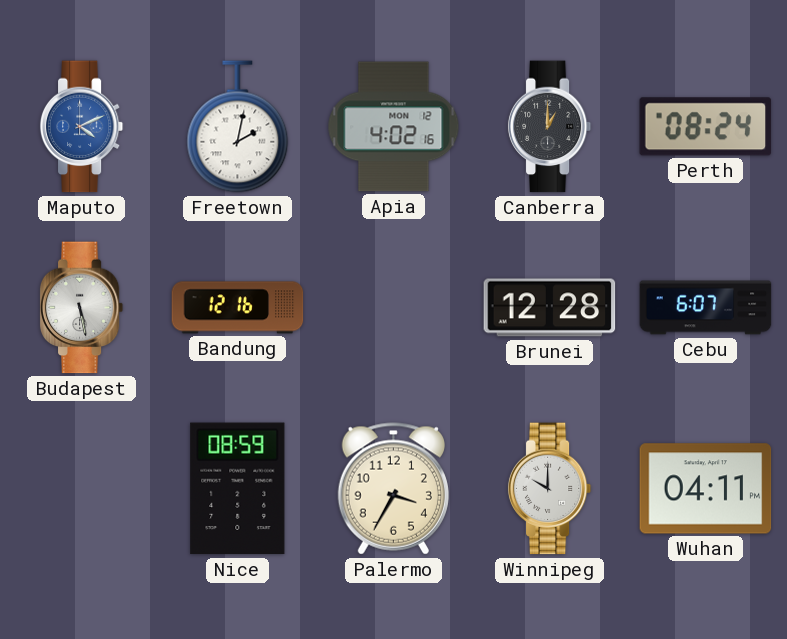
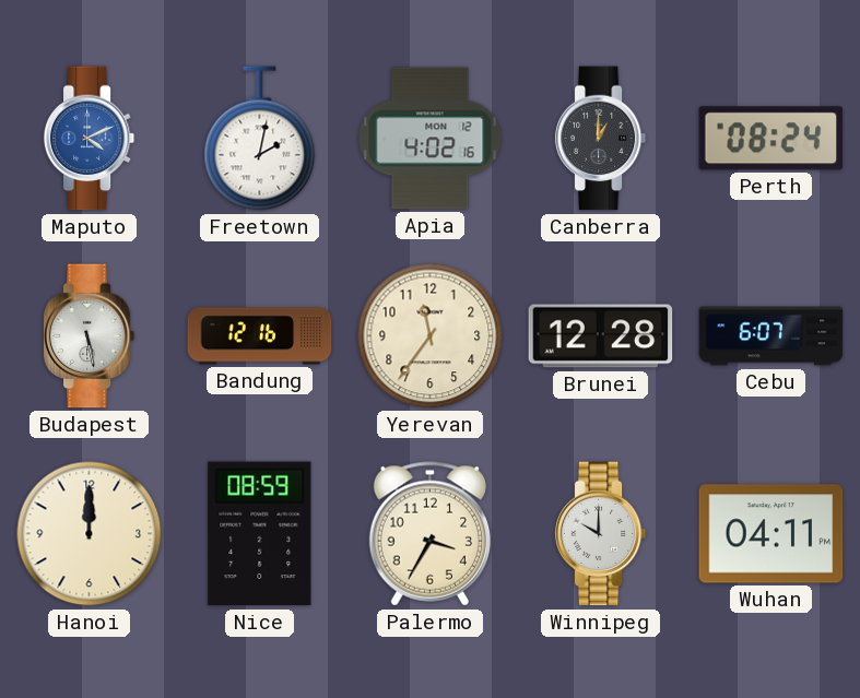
Yerevan: none -> 11:36 (431, 336)
Hanoi: none -> 12:00 (90, 534)
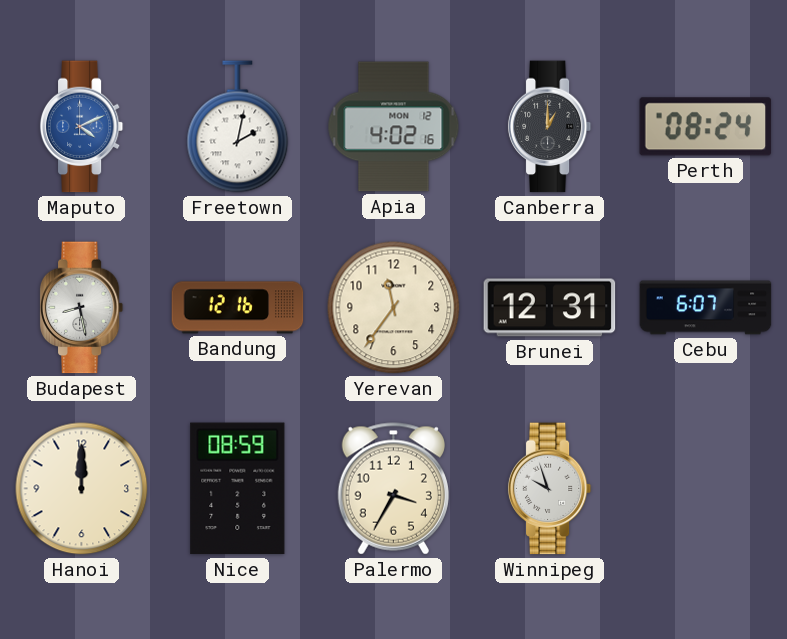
Budapest: 5:28 -> 8:28 (82, 308)
Brunei: 12:28 -> 12:31 (550, 308)
Winnipeg: 10:00 -> 9:57 (550, 489)
Wuhan: 04:11 -> none (771, 534)
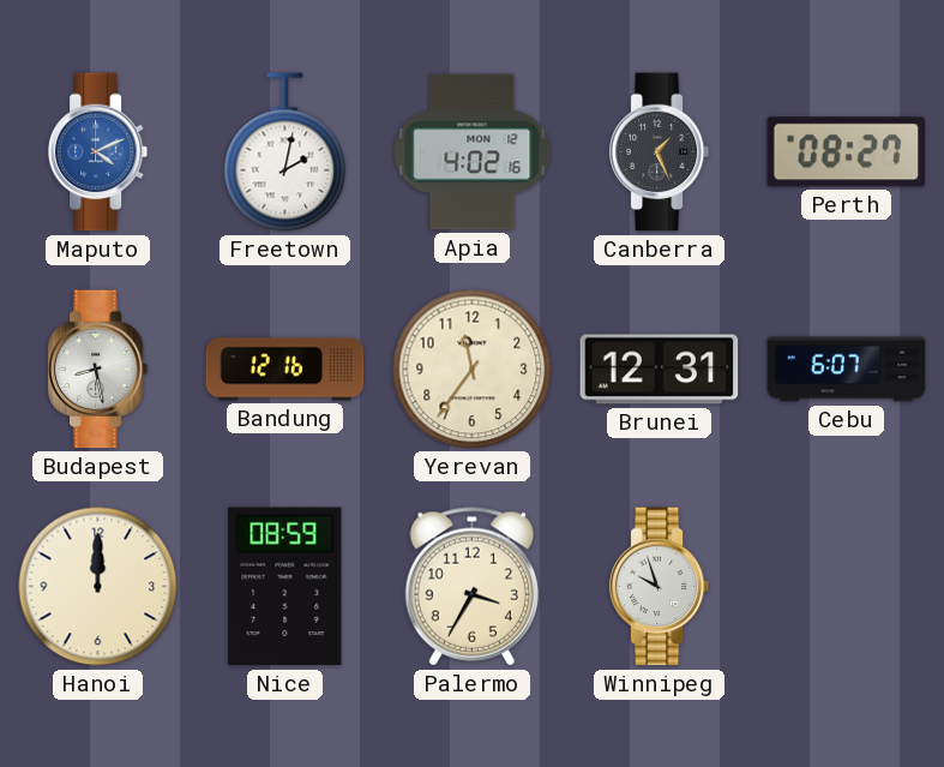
Canberra: 1:00 -> 1:26 (660, 152)
Perth: 08:24 -> 08:27 (847, 152)
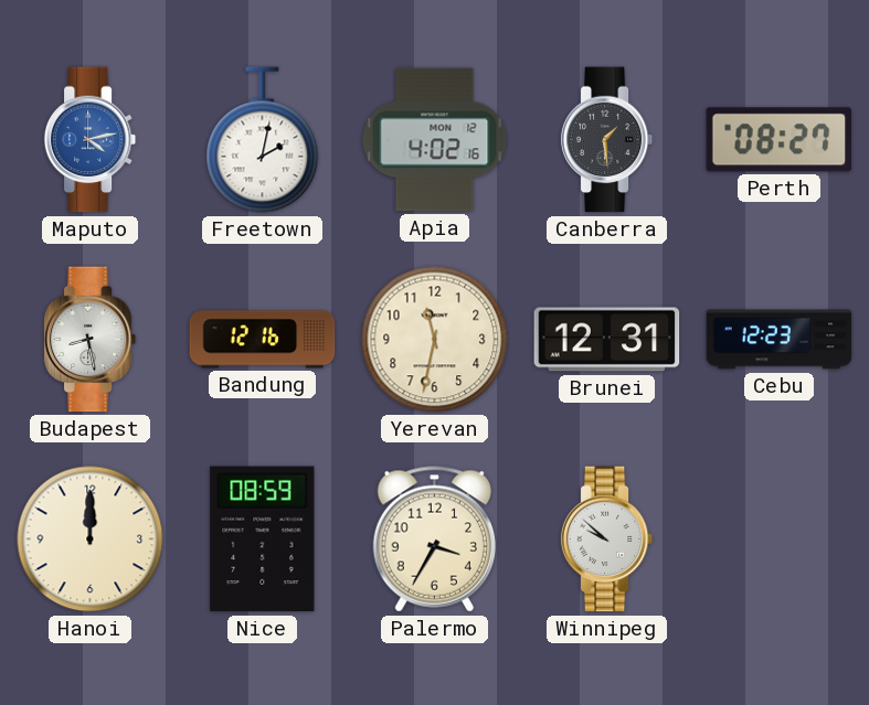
Maputo: 4:11 -> 4:13 (91, 140)
Canberra: 1:26 -> 1:29 (607, 140)
Yerevan: 11:36 -> 11:32 (435, 340)
Cebu: 6:07 -> 12:23 (780, 340)
Winnipeg: 9:57 -> 9:52 (607, 540)
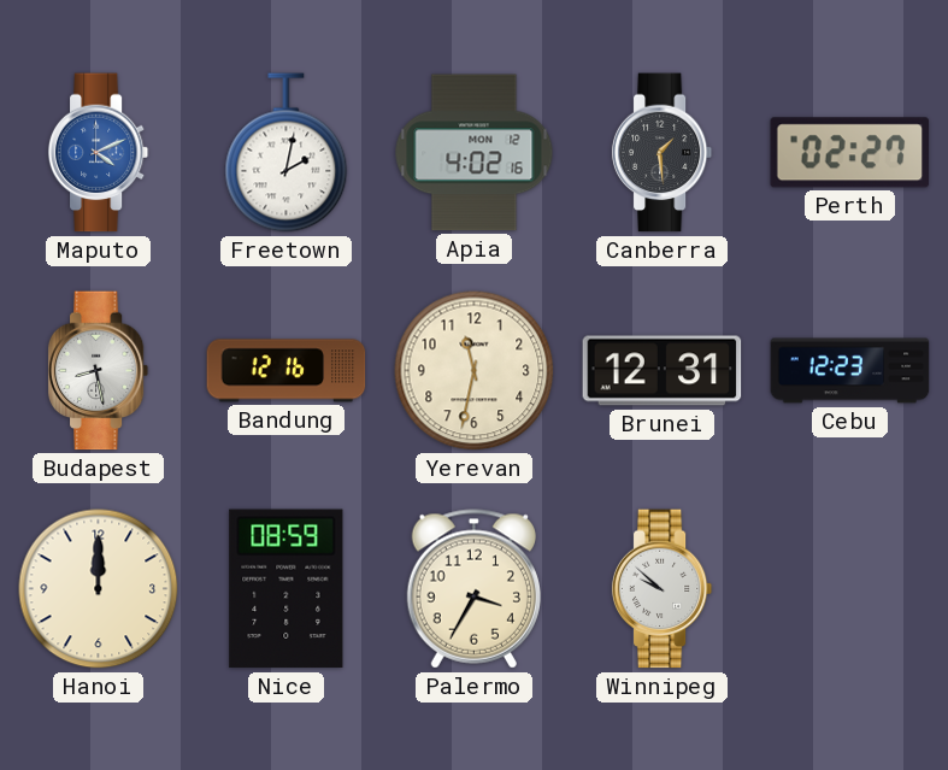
Maputo: 4:13 -> 4:11 (99, 153)
Perth: 08:27 -> 02:27 (850, 153)
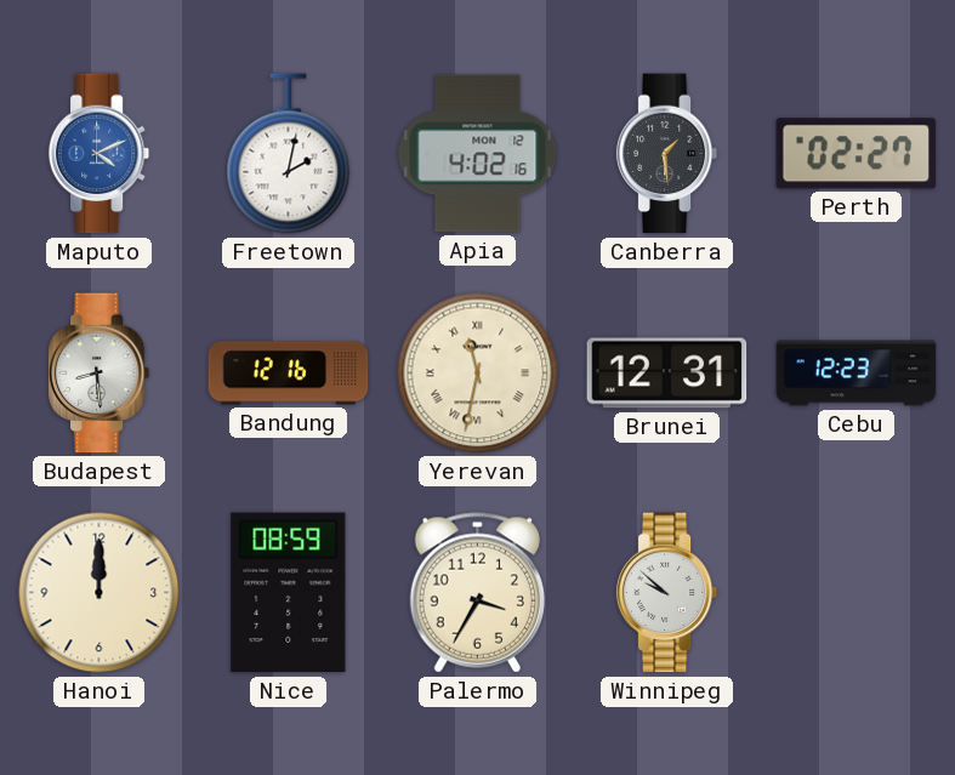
Budapest: 8:28 -> 8:29 (100, 374)
Yerevan numerals: Arabic -> Roman (478, 374)
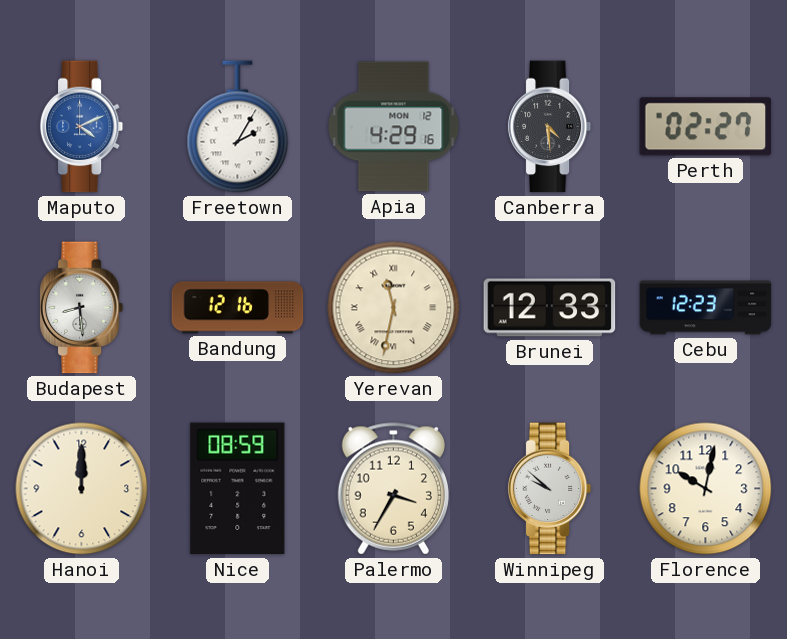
Freetown: 2:02 -> 2:05 (238, 127)
Apia: 4:02 -> 4:29 (394, 127)
Canberra: 1:29 -> 4:29 (550, 127)
Brunei: 12:31 -> 12:33 (550, 308)
Florence: none -> 10:02 (706, 489)
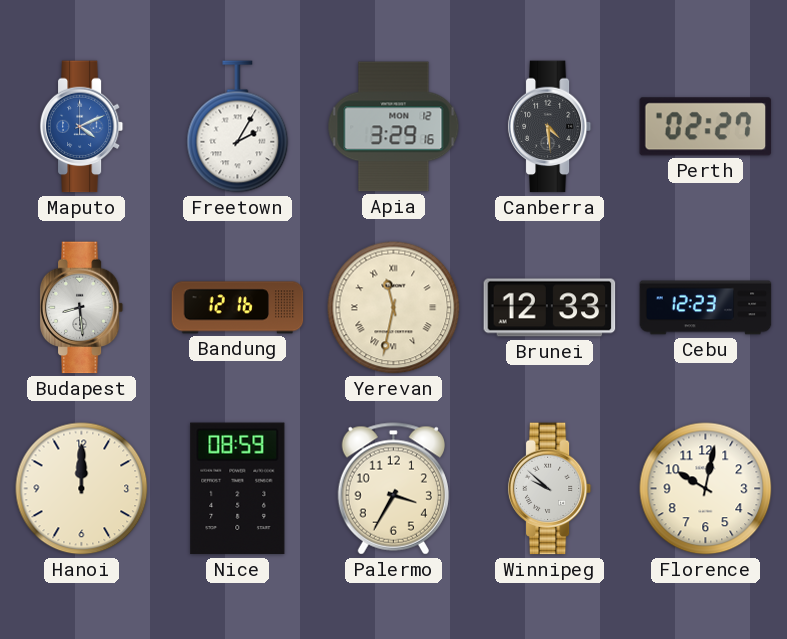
Apia: 4:29 -> 3:29 (394, 127)
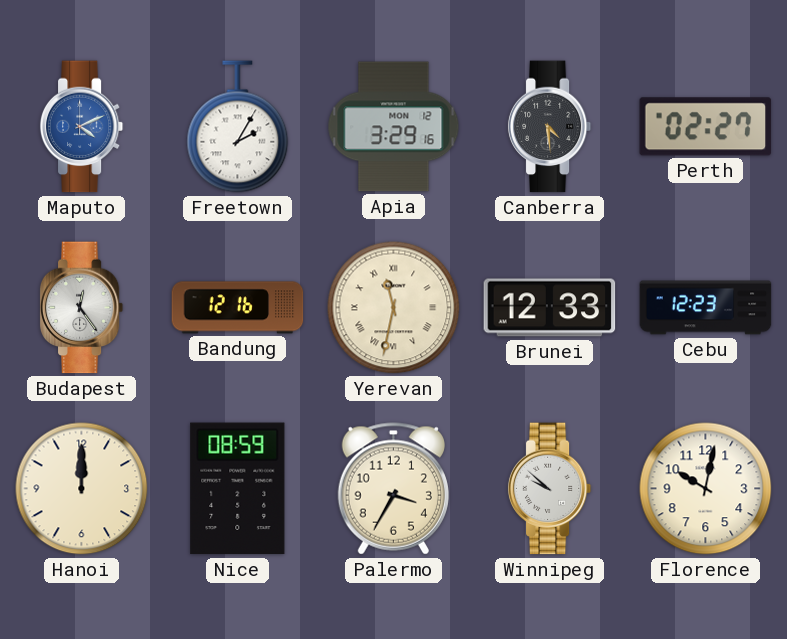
Budapest: 8:29 -> 12:24 (82, 308)
